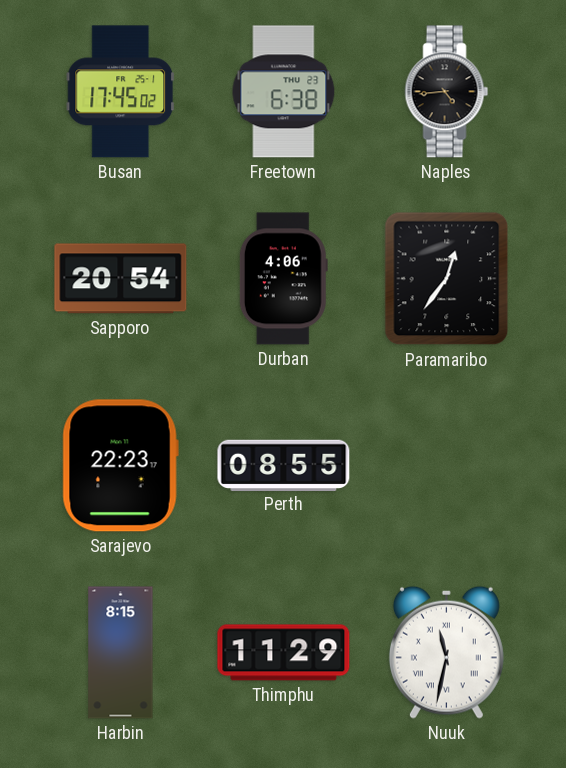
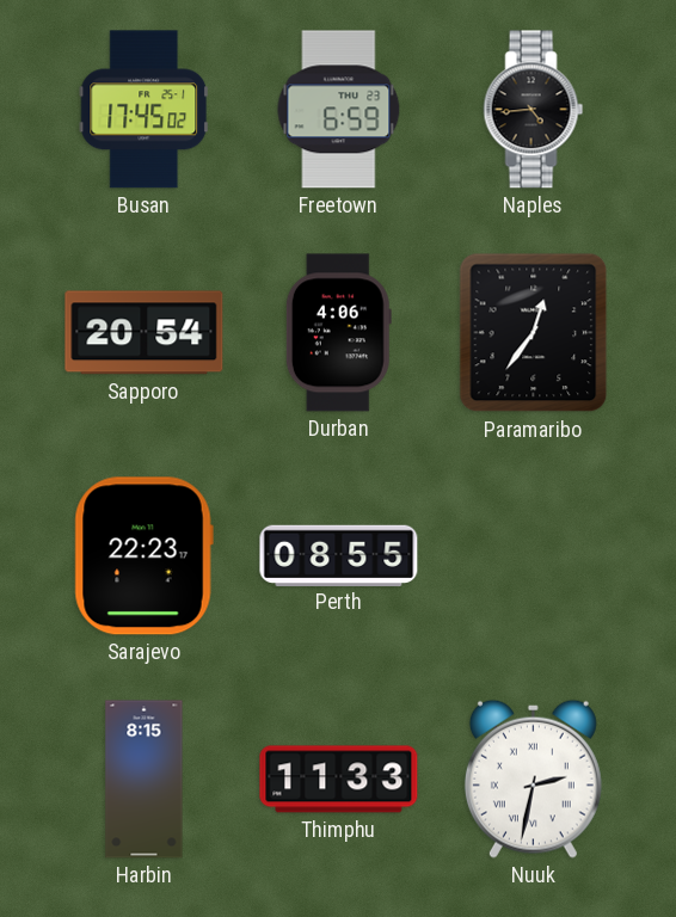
Freetown: 6:38 -> 6:59 (339, 110)
Thimphu: 11:29 -> 11:33 (339, 780)
Nuuk: 11:32 -> 2:32 (533, 778)
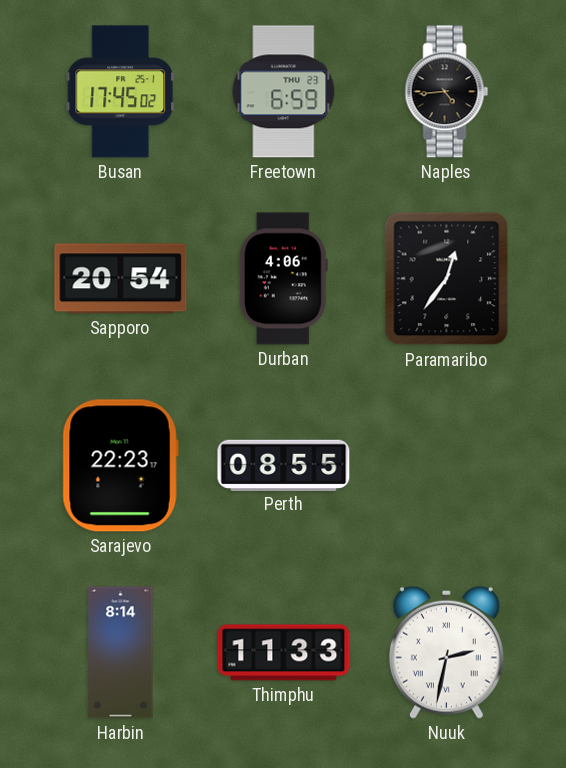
Harbin: 8:15 -> 8:14 (121, 653)
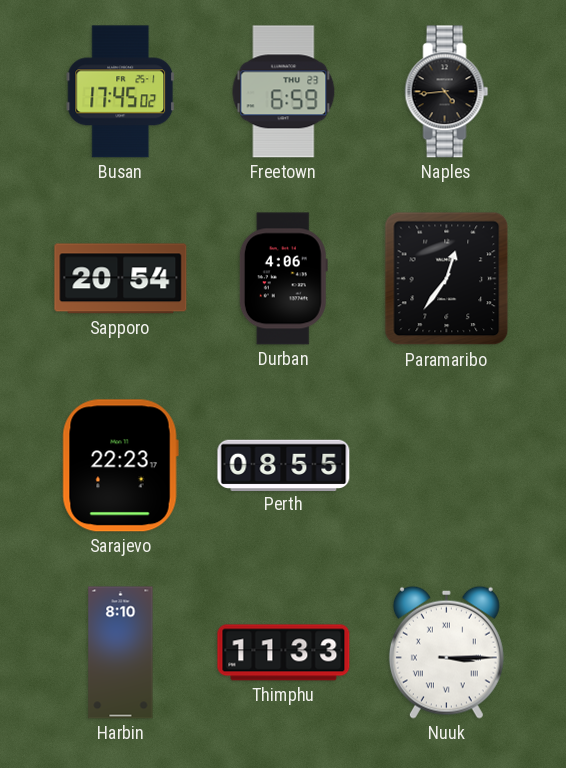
Harbin: 8:14 -> 8:10 (121, 653)
Nuuk: 2:32 -> 3:15 (446, 652)
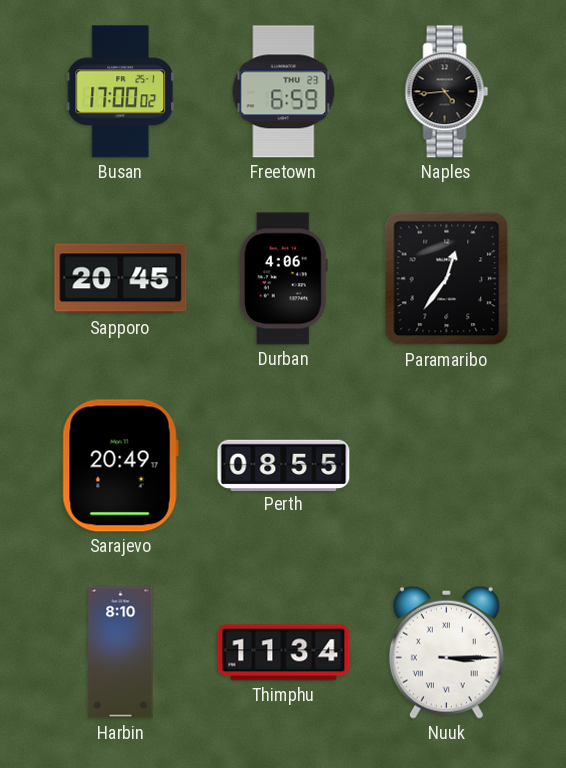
Busan: 17:45 -> 17:00 (121, 92)
Sapporo: 20:54 -> 20:45 (121, 279)
Sarajevo: 22:23 -> 20:49 (120, 466)
Thimphu: 11:33 -> 11:34 (284, 653)
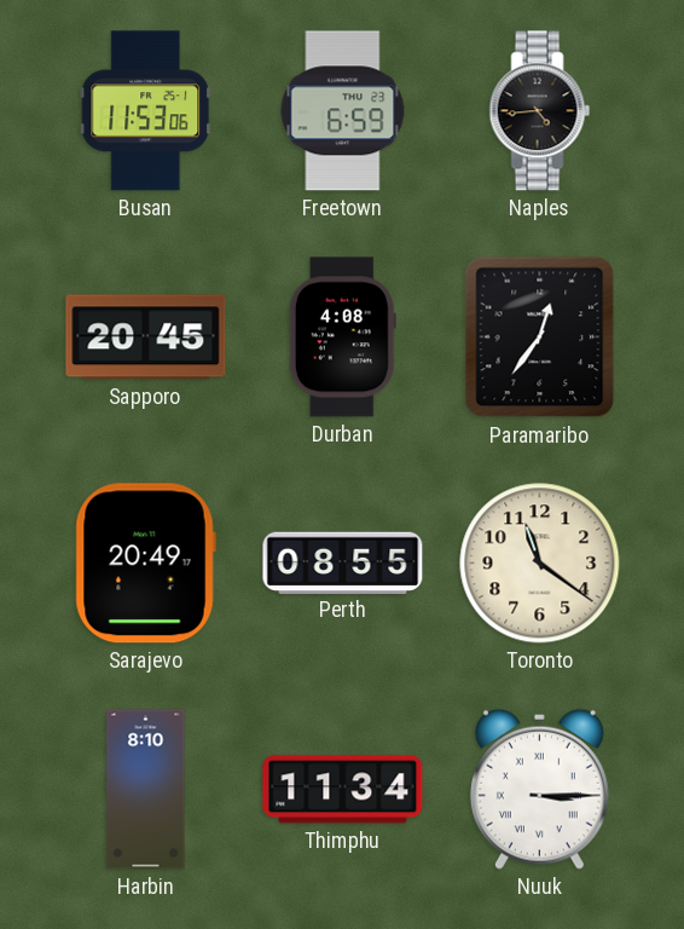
Busan: 17:00 -> 11:53 (146, 111)
Durban: 4:06 -> 4:08 (342, 337)
Toronto: none -> 11:21 (540, 564)
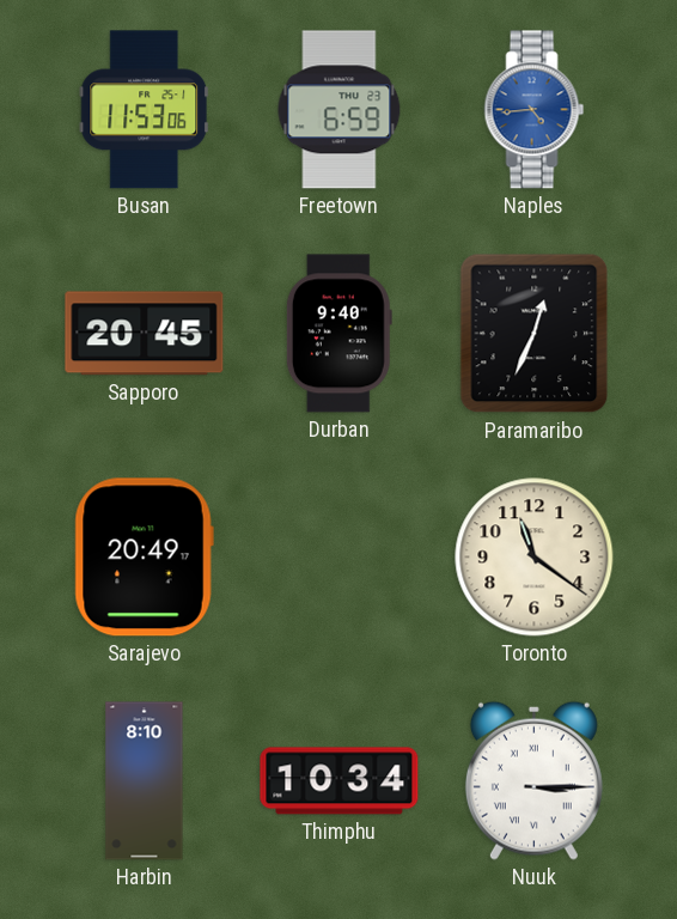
Naples dial: black -> blue (535, 110)
Durban: 4:08 -> 9:40 (338, 334)
Paramaribo: 12:36 -> 12:34 (535, 334)
Perth: 08:55 -> none (343, 562)
Thimphu: 11:34 -> 10:34 (340, 781)
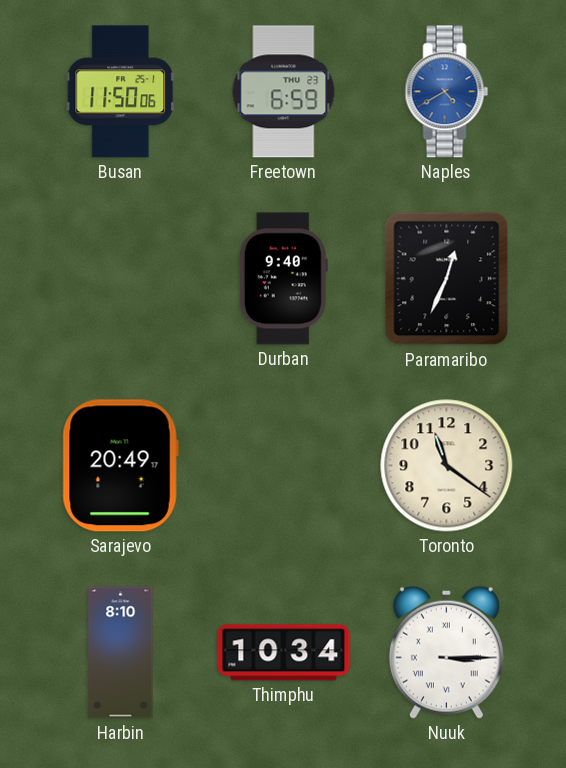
Busan: 11:53 -> 11:50 (121, 92)
Naples: 4:44 -> 4:40 (447, 92)
Sapporo: 20:45 -> none (145, 334)
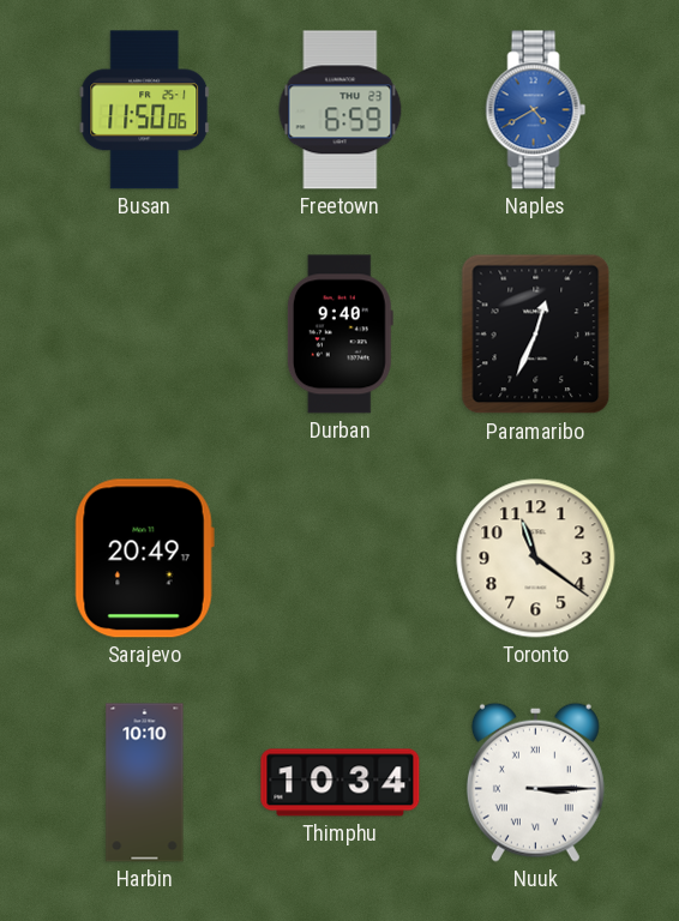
Harbin: 8:10 -> 10:10 (145, 783)
